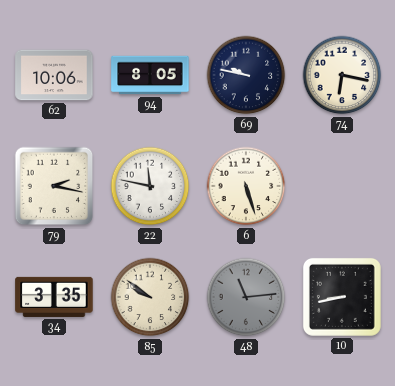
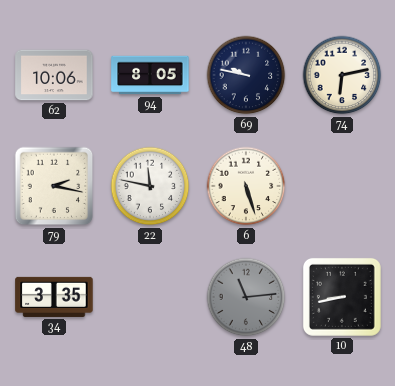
74: 6:17 -> 6:13 (342, 75)
85: 9:51 -> none (150, 297)
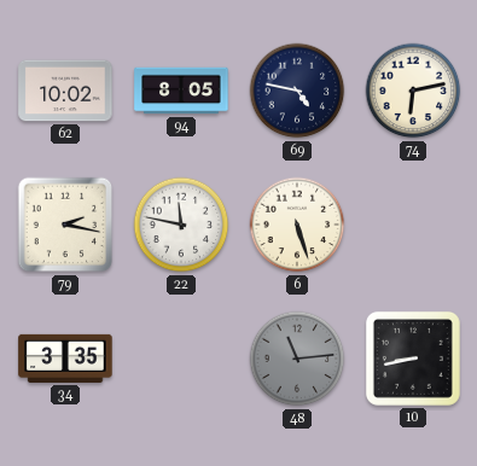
62: 10:06 -> 10:02 (65, 91)
69: 9:47 -> 4:47 (297, 91)
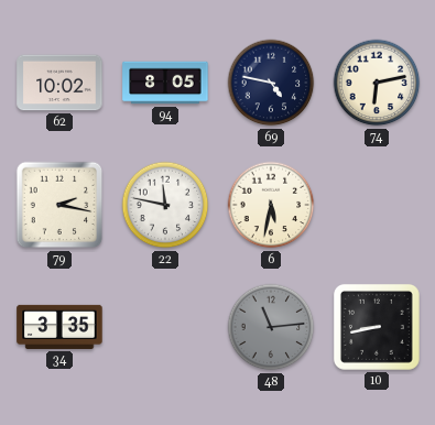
6: 5:27 -> 5:32 (271, 205)
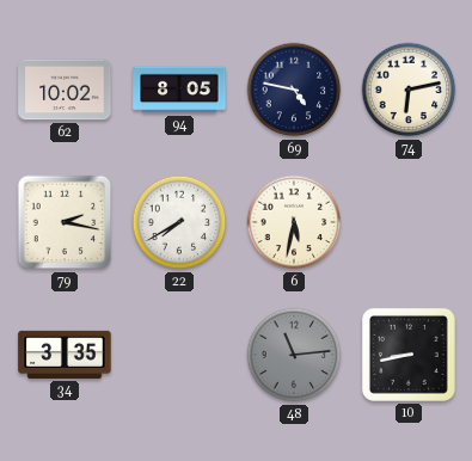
22: 11:47 -> 7:40 (179, 222)
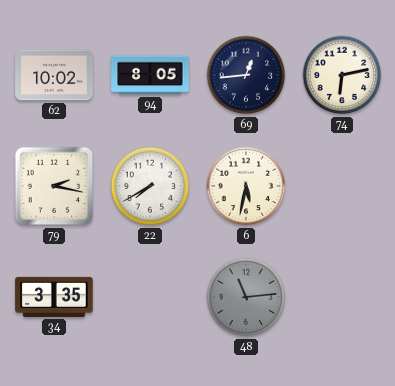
69: 4:47 -> 12:44 (246, 75)
10: 8:43 -> none (409, 355)
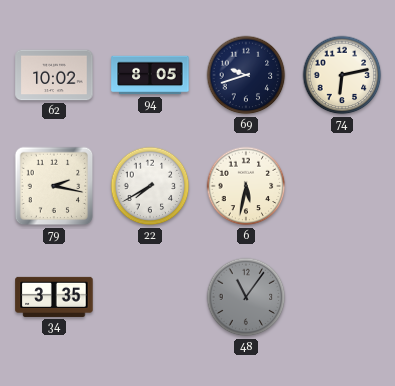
69: 12:44 -> 9:42 (246, 75)
48: 11:14 -> 11:06 (246, 297)
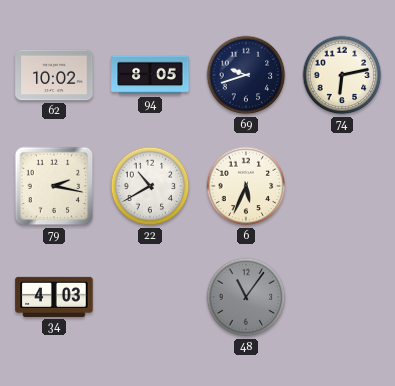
22: 7:40 -> 10:40 (150, 186)
6: 5:32 -> 5:34 (246, 186)
34: 3:35 -> 4:03 (54, 297)
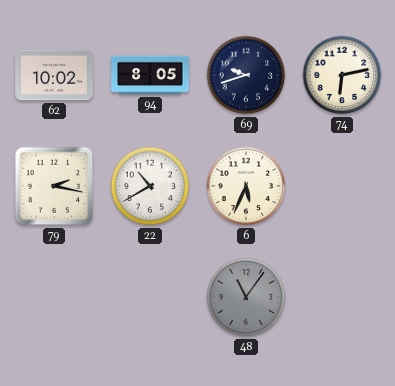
34: 4:03 -> none (54, 297)
